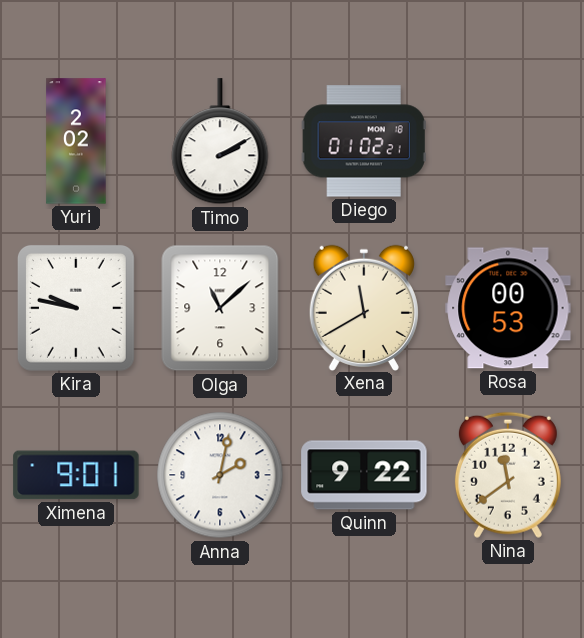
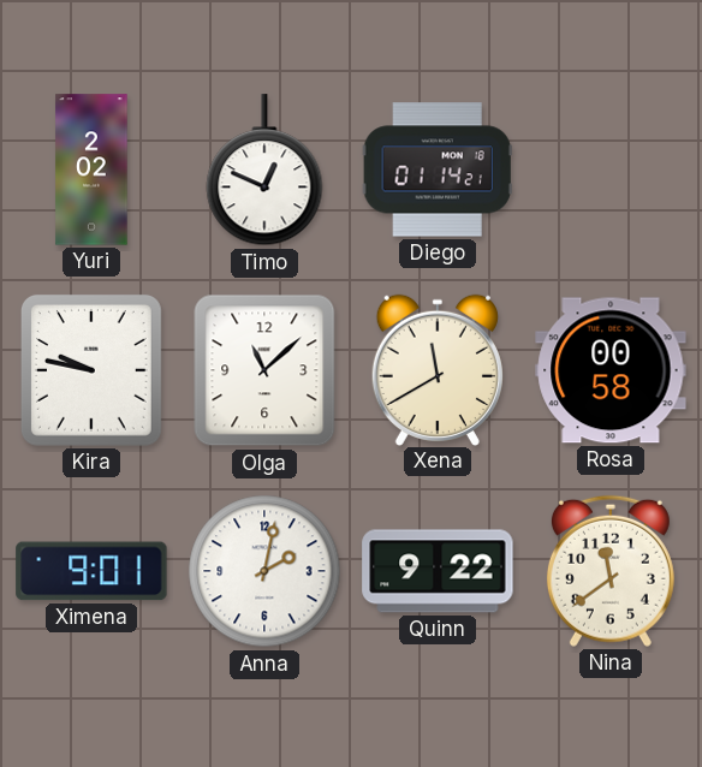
Timo: 2:10 -> 12:49 (264, 171)
Diego: 01:02 -> 01:14 (438, 170)
Rosa: 00:53 -> 00:58 (611, 370)
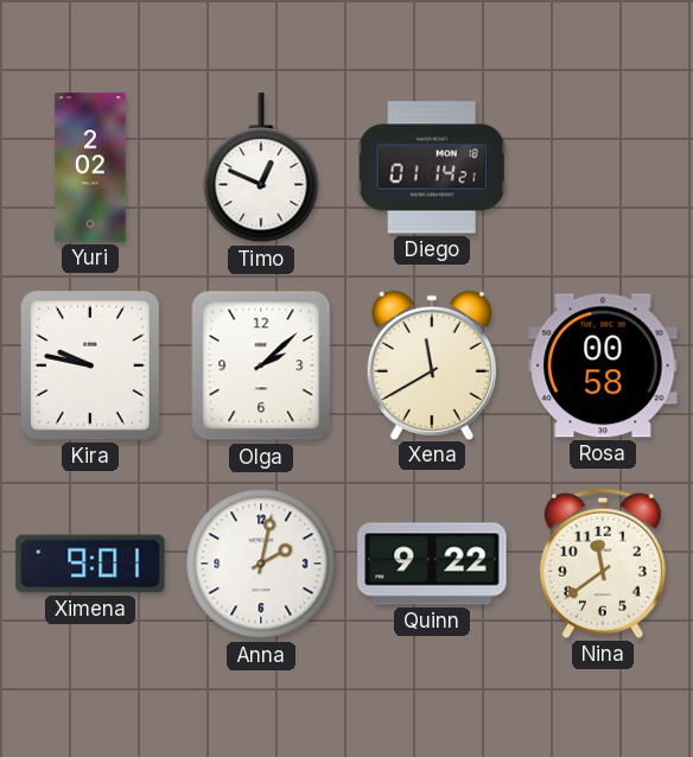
Olga: 11:08 -> 2:08 (261, 365)
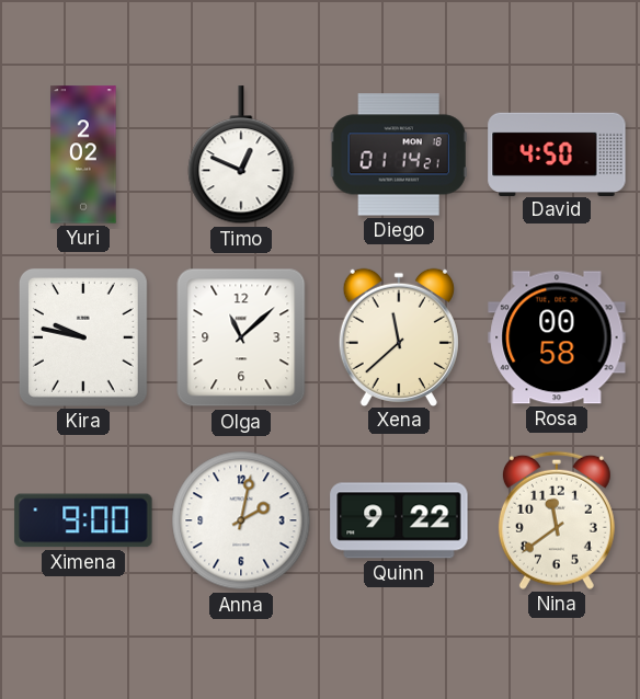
David: none -> 4:50 (557, 153)
Olga: 2:08 -> 11:08 (241, 337)
Xena: 11:40 -> 11:38 (399, 336)
Ximena: 9:01 -> 9:00 (83, 520)
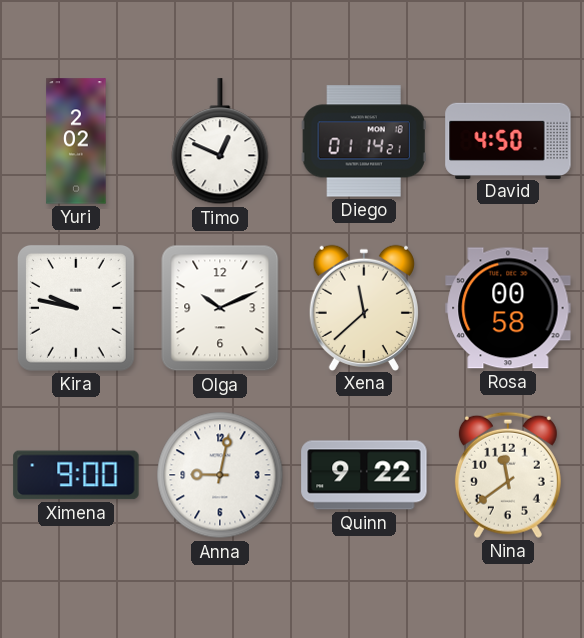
Olga: 11:08 -> 10:11 (220, 308)
Anna: 2:02 -> 9:02 (220, 475)
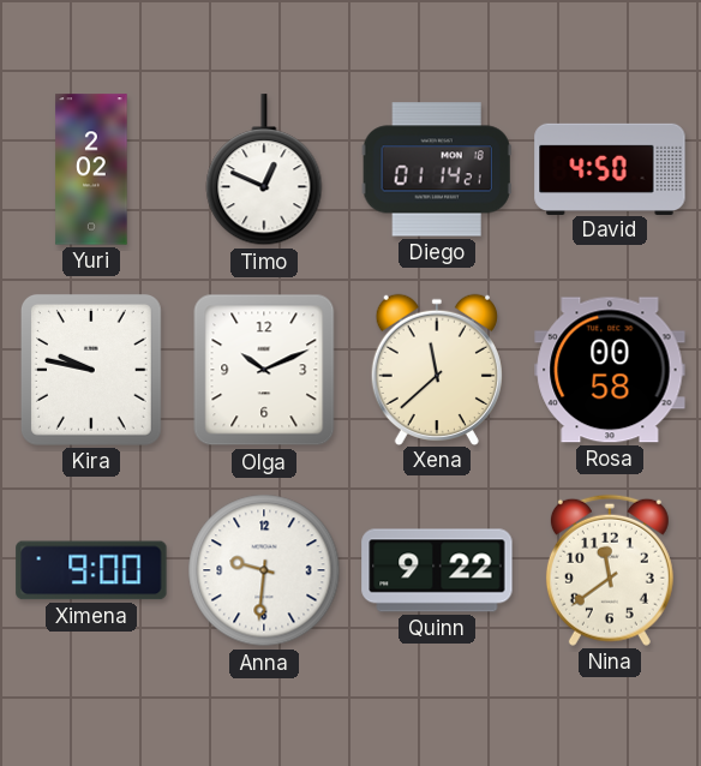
Anna: 9:02 -> 9:31 (264, 570)
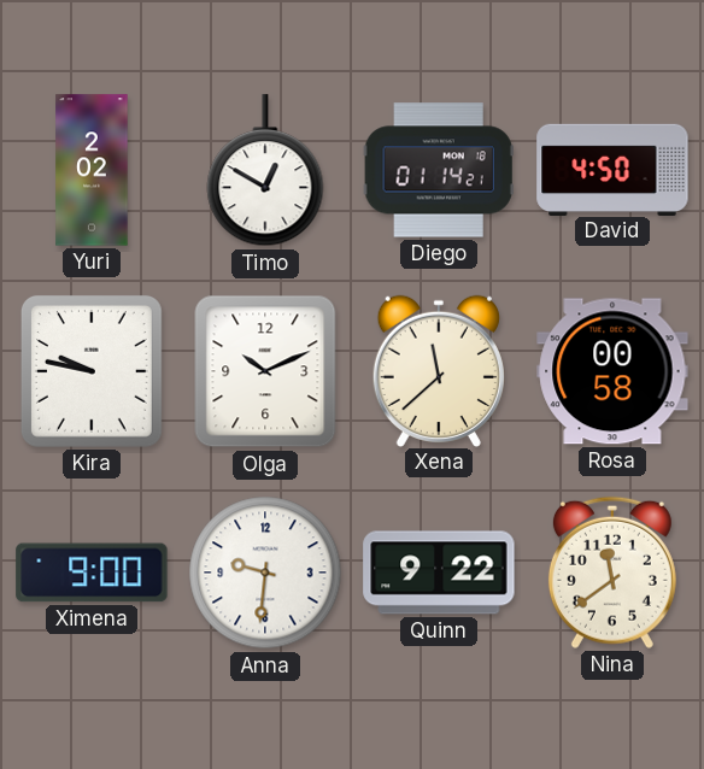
Timo: 12:49 -> 12:50 (265, 171)
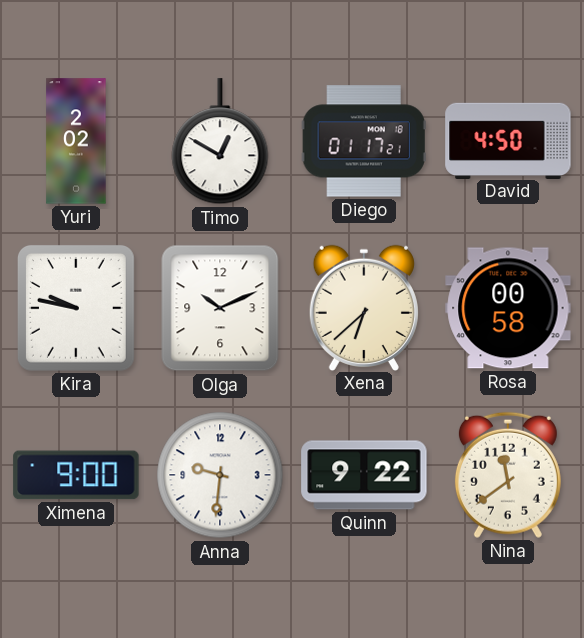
Diego: 01:14 -> 01:17 (364, 141)
Xena: 11:38 -> 6:38 (364, 307)
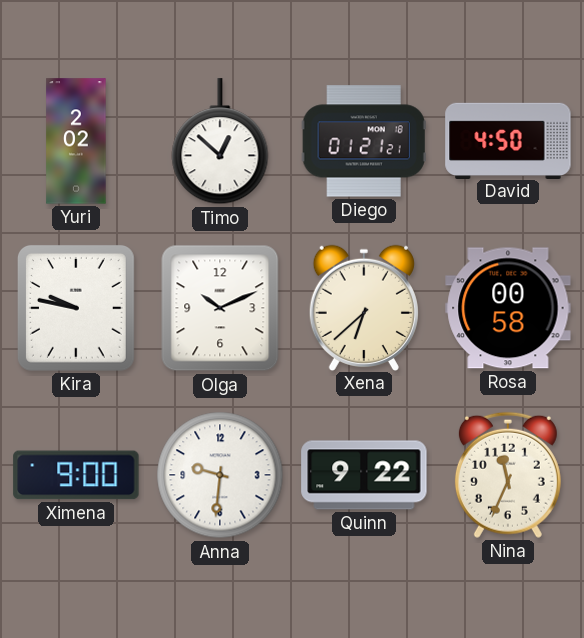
Timo: 12:50 -> 12:52 (220, 142)
Diego: 01:17 -> 01:21 (364, 141)
Nina: 11:39 -> 11:34 (508, 475)
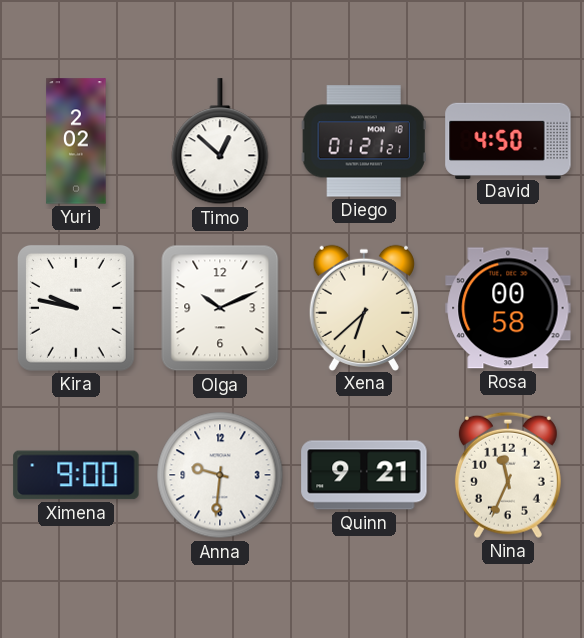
Quinn: 9:22 -> 9:21 (364, 475)
